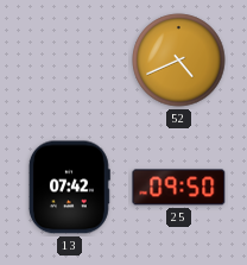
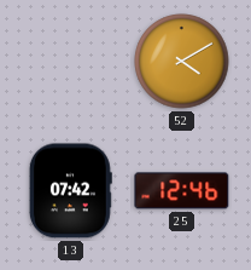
52: 4:41 -> 4:10 (182, 62)
25: 09:50 -> 12:46 (182, 191)
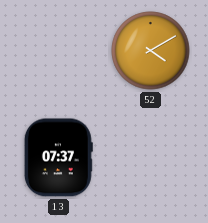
13: 07:42 -> 07:37 (58, 158)
25: 12:46 -> none (182, 191)
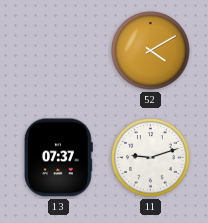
11: none -> 9:12 (151, 158)
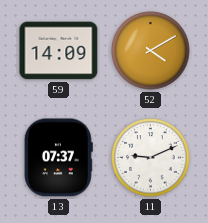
59: none -> 14:09 (59, 51)
11: 9:12 -> 9:11 (151, 158)
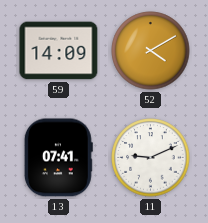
13: 07:37 -> 07:41 (58, 158)
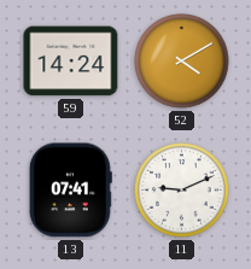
59: 14:09 -> 14:24 (71, 62)
